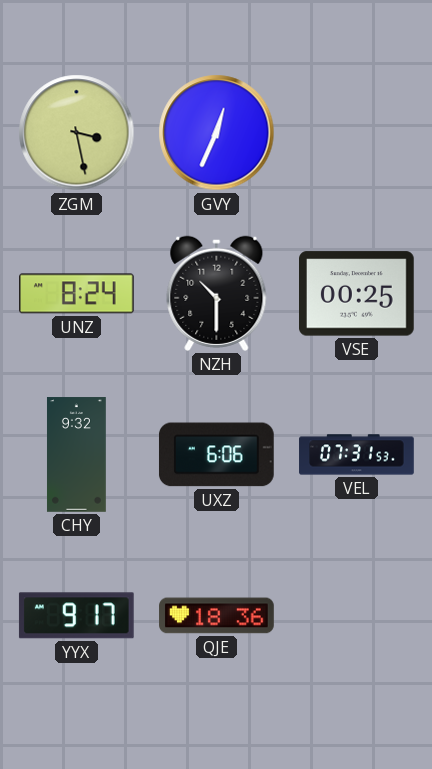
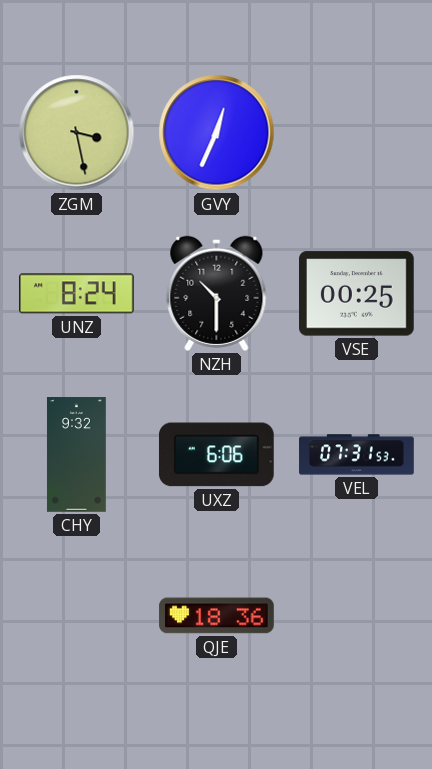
YYX: 9:17 -> none (76, 616)
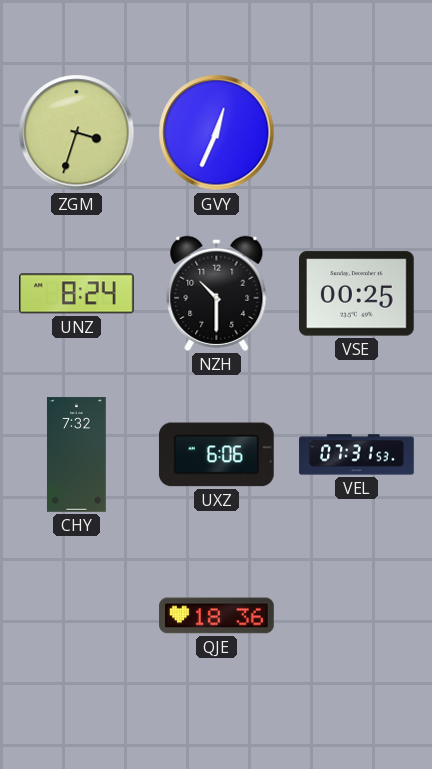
ZGM: 3:28 -> 3:33 (77, 133)
CHY: 9:32 -> 7:32 (76, 455)
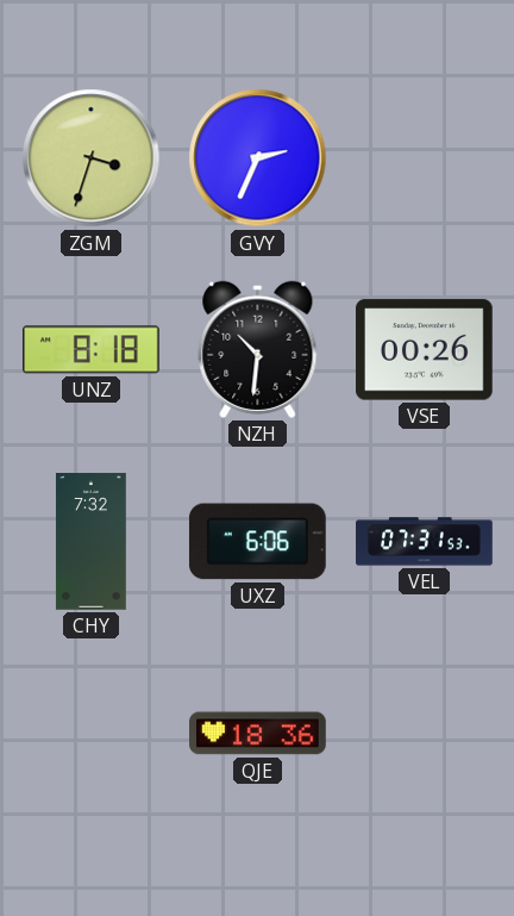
GVY: 12:34 -> 2:34 (258, 158)
UNZ: 8:24 -> 8:18 (92, 350)
NZH: 10:30 -> 10:31 (258, 349)
VSE: 00:25 -> 00:26 (425, 350)
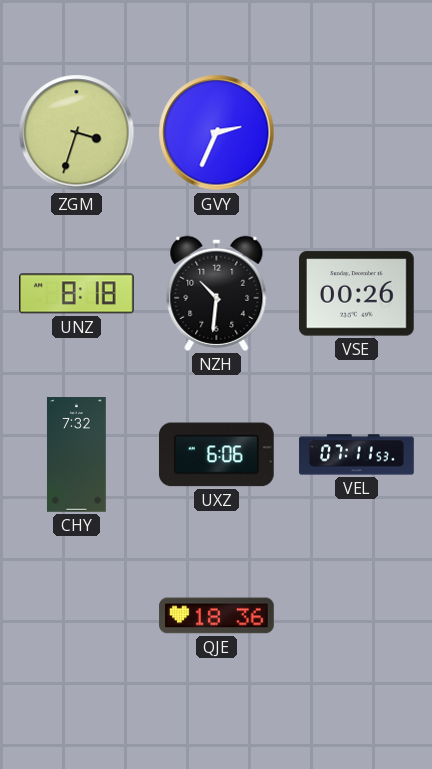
VEL: 07:31 -> 07:11 (357, 455)
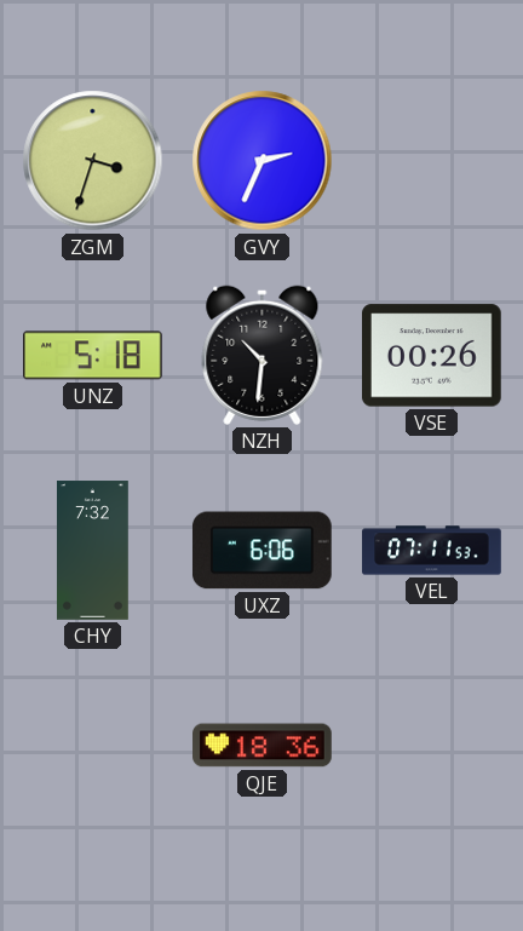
UNZ: 8:18 -> 5:18 (93, 356)
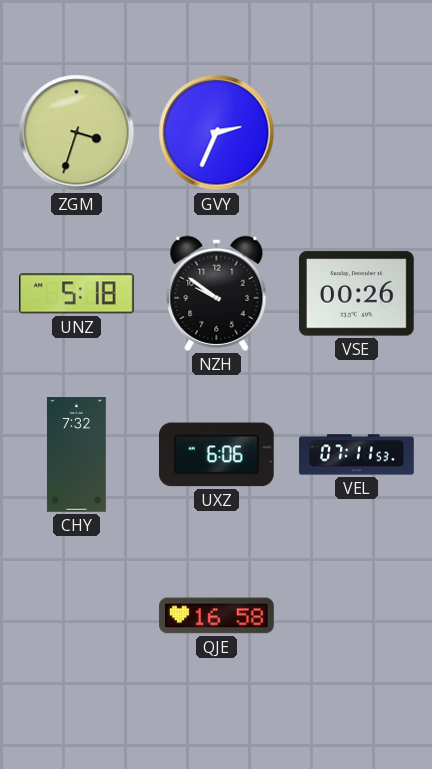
NZH: 10:31 -> 9:51 (217, 293)
QJE: 18:36 -> 16:58 (217, 616)
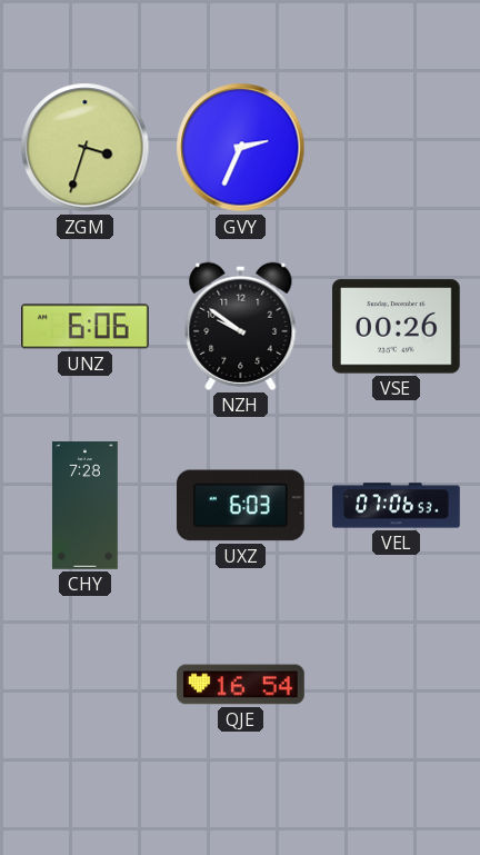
UNZ: 5:18 -> 6:06 (86, 327)
CHY: 7:32 -> 7:28 (84, 506)
UXZ: 6:06 -> 6:03 (240, 506)
VEL: 07:11 -> 07:06 (397, 506)
QJE: 16:58 -> 16:54 (241, 685)
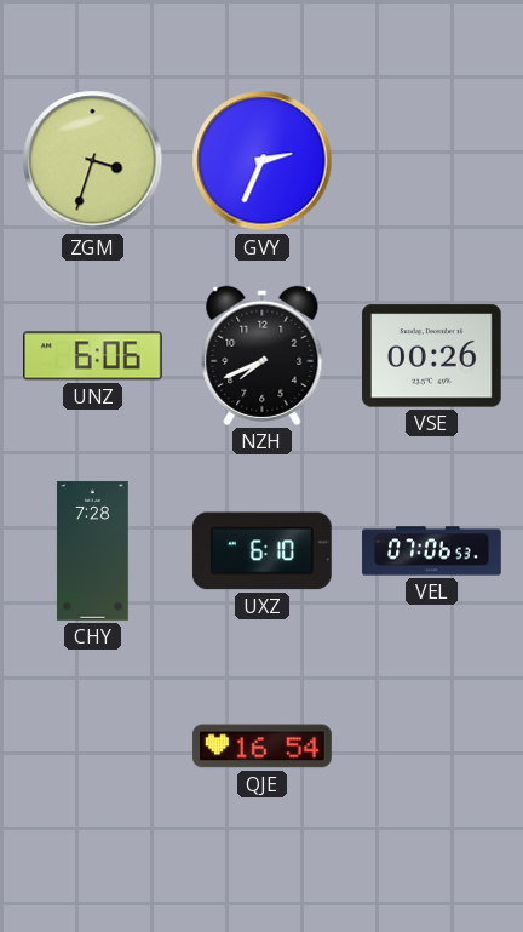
NZH: 9:51 -> 7:41 (263, 355)
UXZ: 6:03 -> 6:10 (261, 551)
